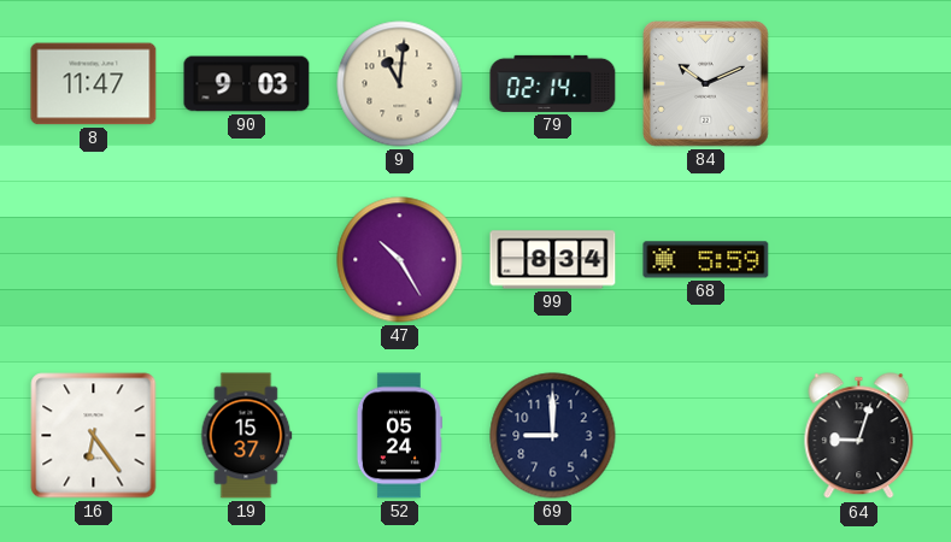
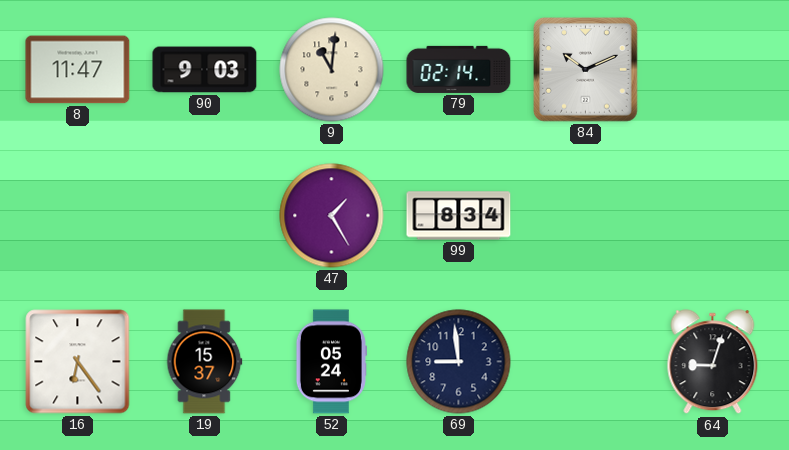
47: 10:25 -> 1:25 (332, 216)
68: 5:59 -> none (706, 260)
69: 9:00 -> 8:59 (459, 362)
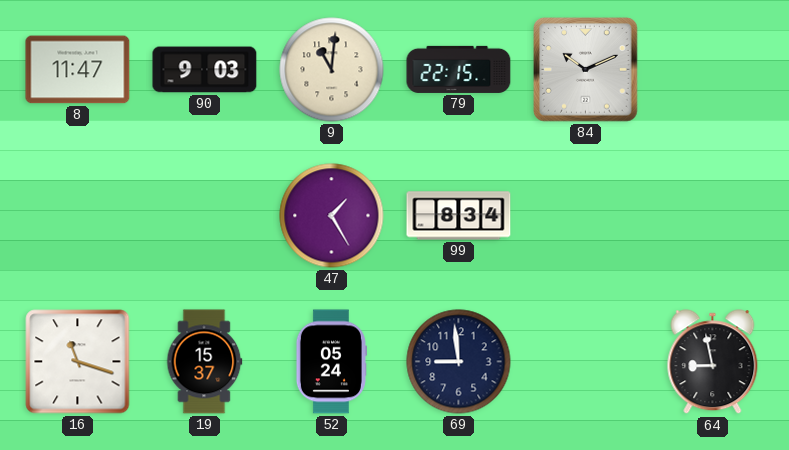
79: 02:14 -> 22:15 (459, 69)
16: 6:24 -> 11:18 (78, 362)
64: 9:03 -> 8:58 (713, 362)
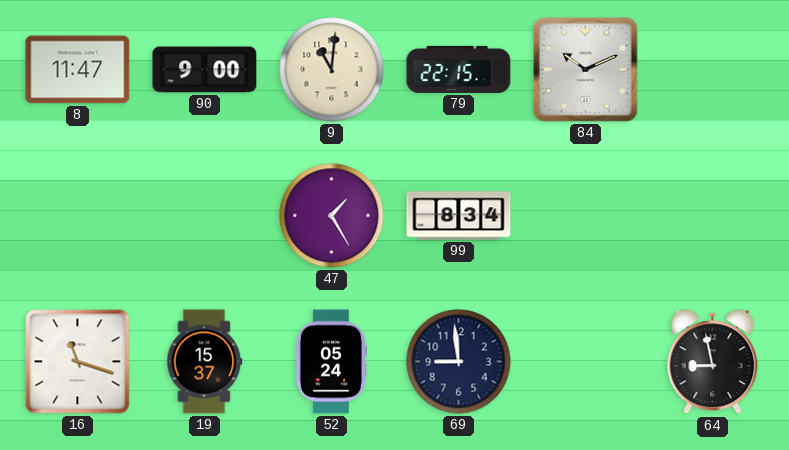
90: 9:03 -> 9:00 (205, 70)
